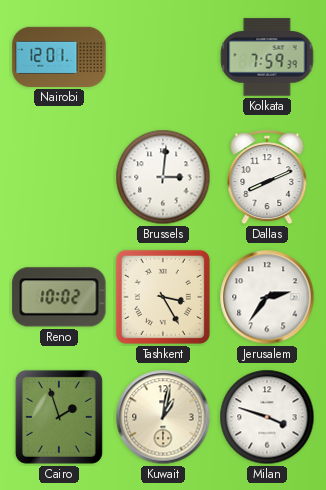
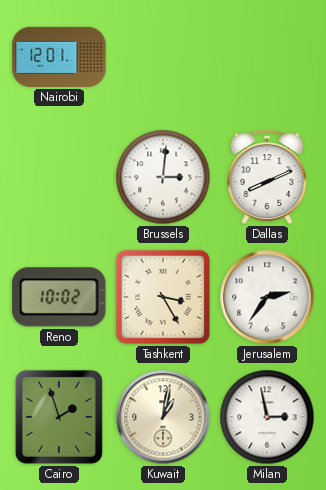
Kolkata: 7:59 -> none (267, 57)
Milan: 3:48 -> 2:58 (267, 417)
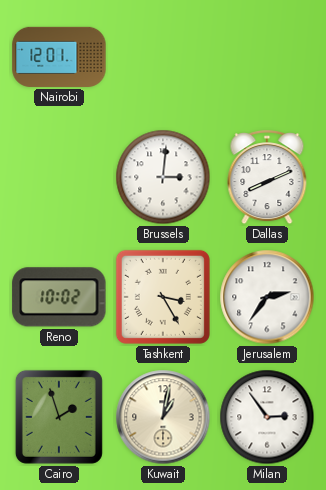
Milan: 2:58 -> 2:54 (267, 417)
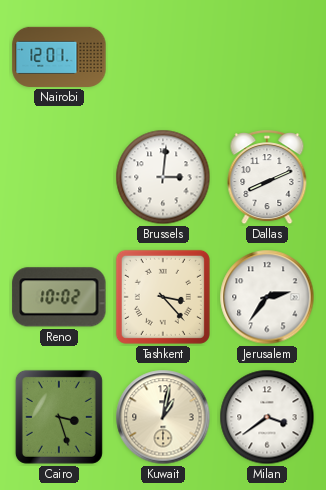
Tashkent: 3:25 -> 3:23 (163, 297)
Cairo: 1:57 -> 3:27 (59, 417)
Milan: 2:54 -> 3:39 (267, 417)
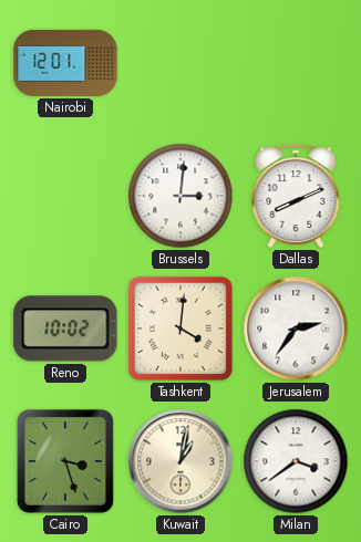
Tashkent: 3:23 -> 4:01 (180, 329)
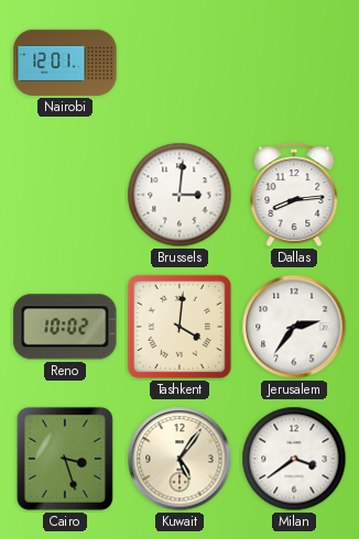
Dallas: 8:11 -> 8:14 (294, 196)
Kuwait: 1:02 -> 5:06 (179, 459)
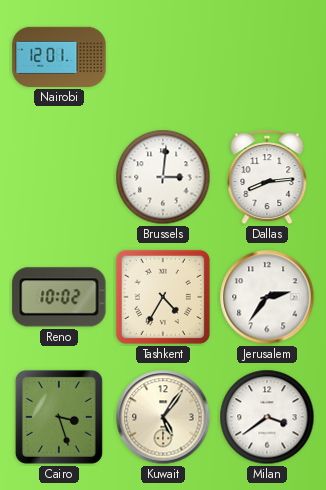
Tashkent: 4:01 -> 4:35 (163, 297)
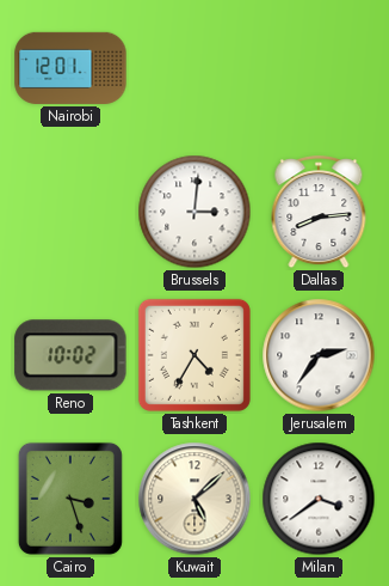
Kuwait: 5:06 -> 5:08 (194, 499)
